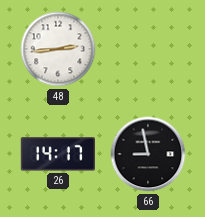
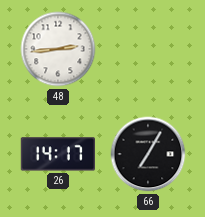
66: 8:58 -> 7:05 (148, 154)
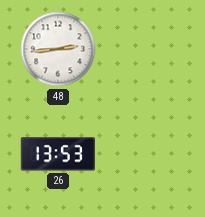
26: 14:17 -> 13:53 (57, 154)
66: 7:05 -> none (148, 154)
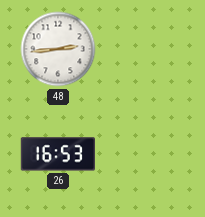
26: 13:53 -> 16:53 (57, 154)
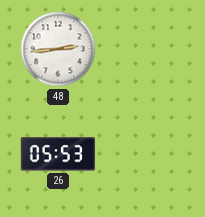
26: 16:53 -> 05:53 (57, 154)
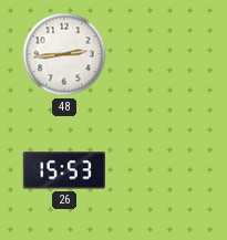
26: 05:53 -> 15:53 (63, 170)
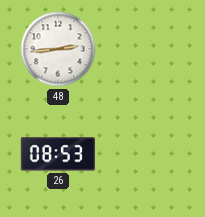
26: 15:53 -> 08:53 (57, 154)
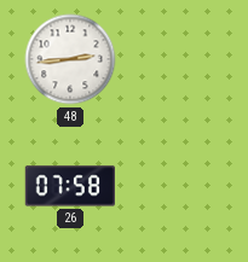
26: 08:53 -> 07:58 (69, 186)
